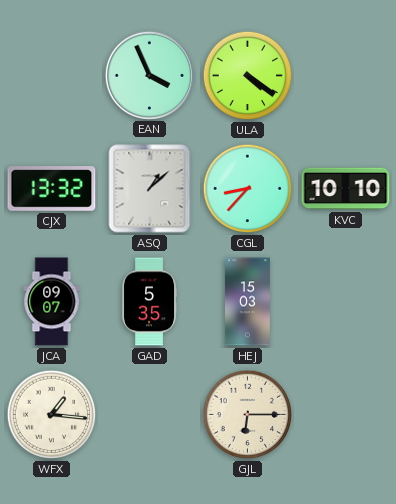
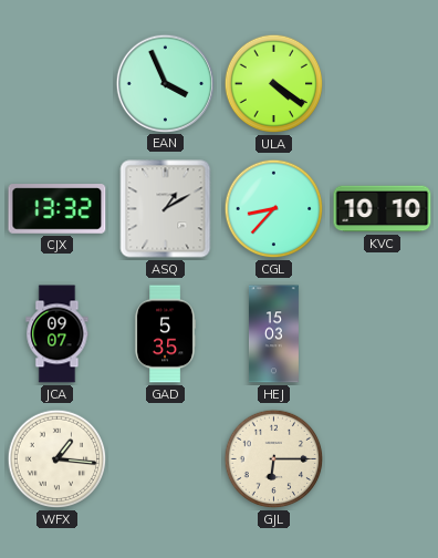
ASQ: 1:08 -> 1:10 (166, 209)
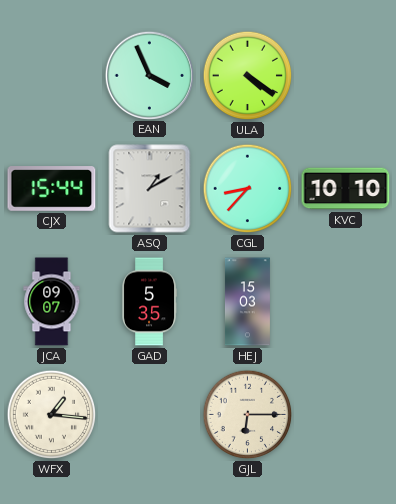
CJX: 13:32 -> 15:44 (52, 189)
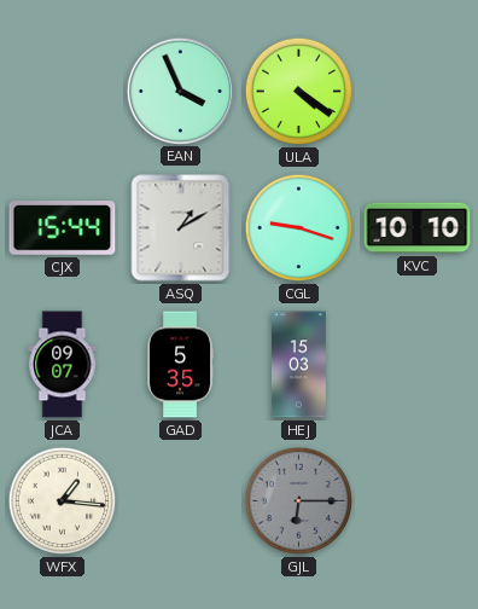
CGL: 8:37 -> 9:18 (299, 228)
GJL dial: cream -> grey (299, 501)
